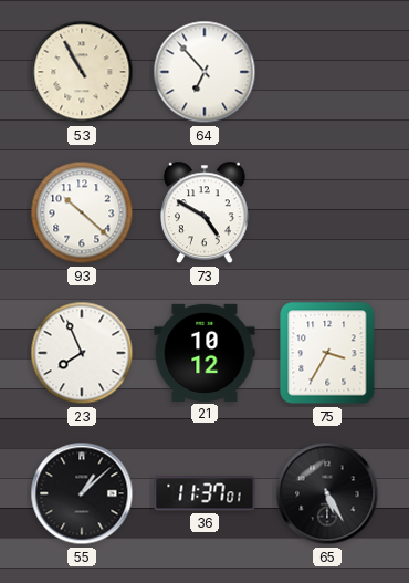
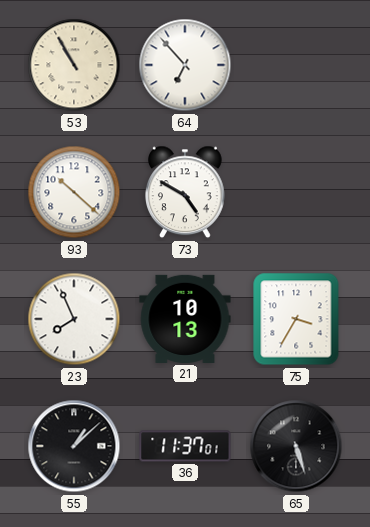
21: 10:12 -> 10:13 (185, 319)
65: 5:25 -> 5:27 (296, 446)
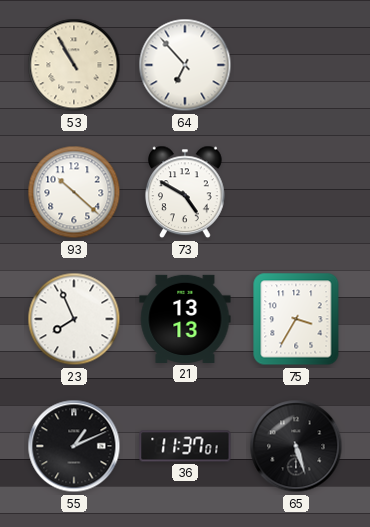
21: 10:13 -> 13:13 (185, 319)
55: 1:08 -> 1:11 (74, 446)
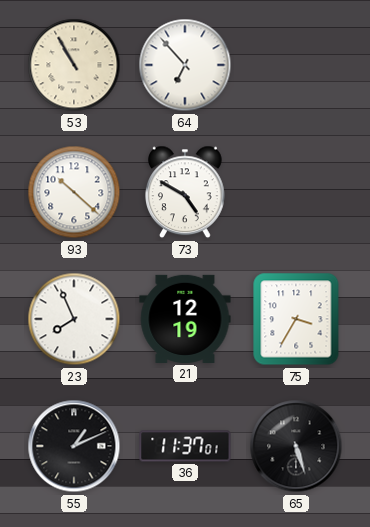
21: 13:13 -> 12:19 (185, 319)
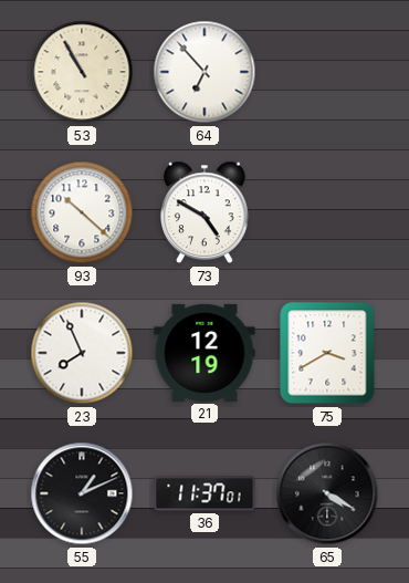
75: 3:35 -> 3:40 (327, 353)
65: 5:27 -> 4:20 (327, 493)
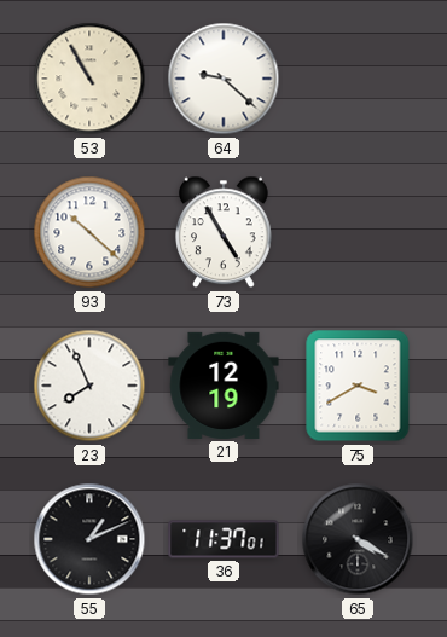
64: 6:53 -> 9:22 (224, 79)
73: 4:50 -> 4:55 (225, 232)
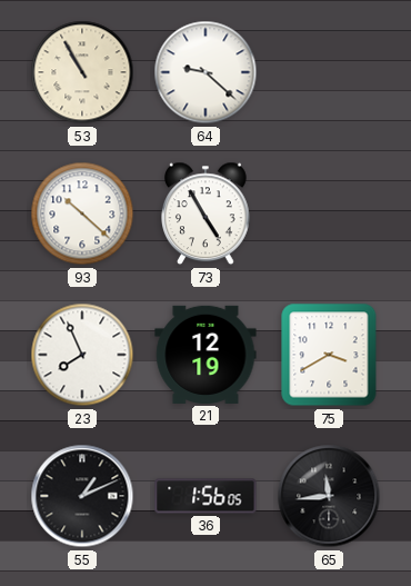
36: 11:37 -> 1:56 (205, 496)
65: 4:20 -> 11:44 (329, 496)
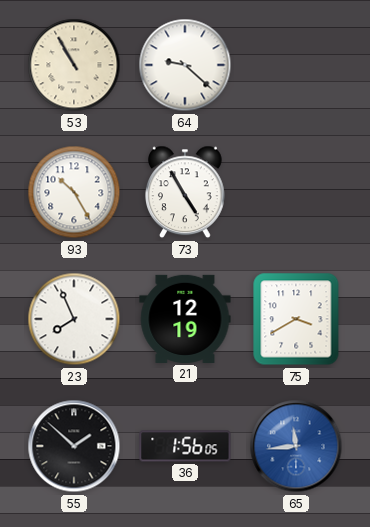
93: 10:22 -> 10:25 (74, 192)
55: 1:11 -> 1:52 (74, 446)
65 dial: black -> blue (296, 446)
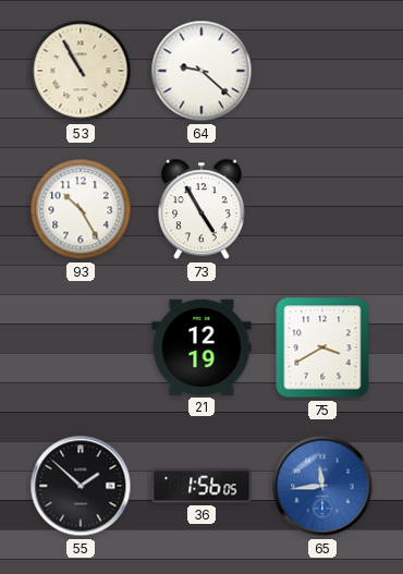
23: 7:56 -> none (74, 319)
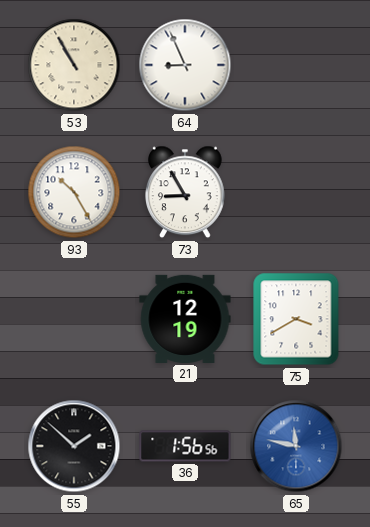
64: 9:22 -> 8:56 (185, 65)
73: 4:55 -> 8:55 (186, 192)
36: 1:56:05 -> 1:56:56 (185, 446)
65: 11:44 -> 11:47 (296, 446)
